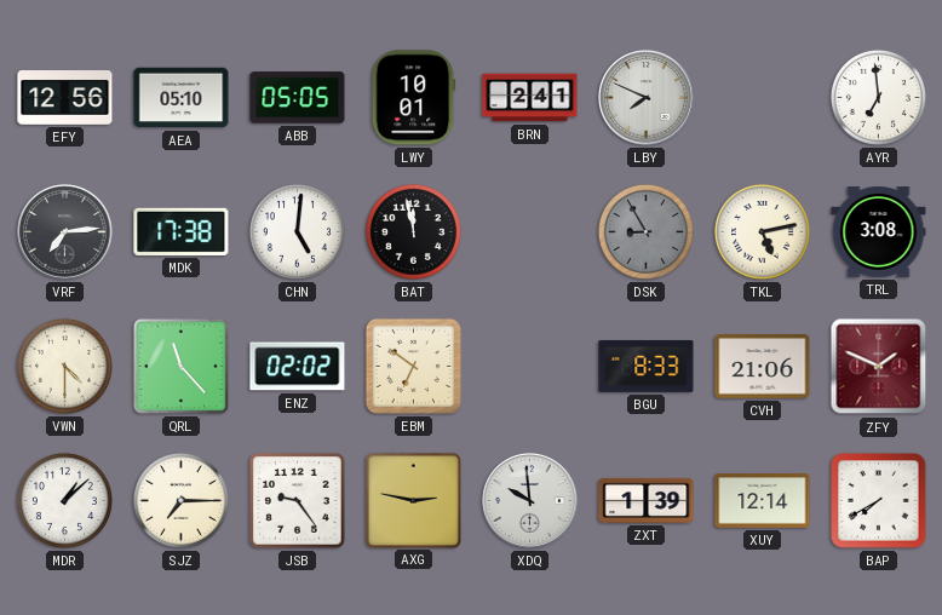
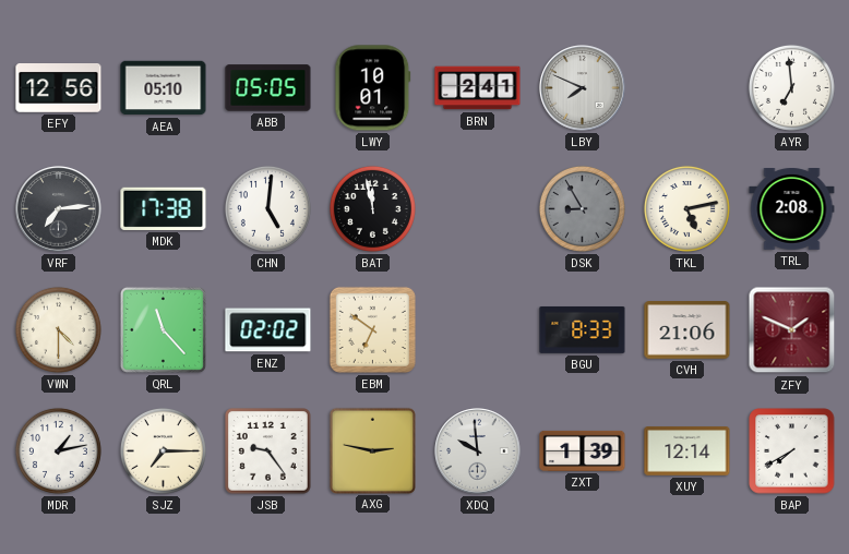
TRL: 3:08 -> 2:08 (792, 209)
MDR: 1:08 -> 1:13 (58, 450)
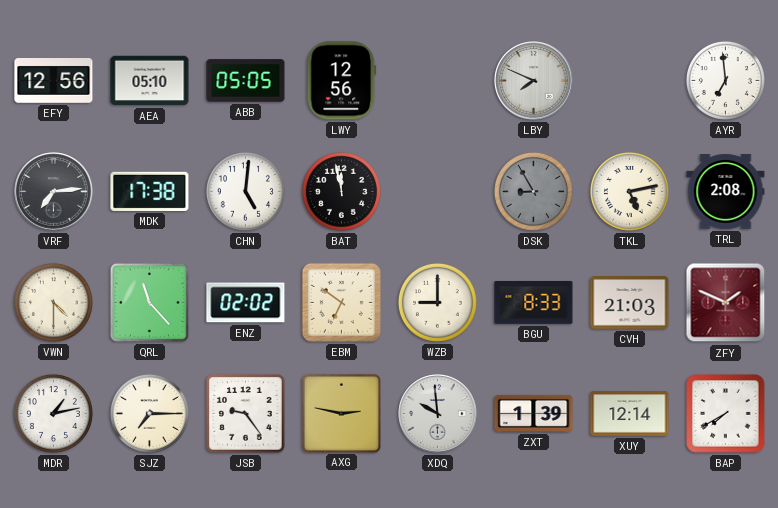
LWY: 10:01 -> 12:56 (342, 81)
BRN: 2:41 -> none (478, 88)
WZB: none -> 9:00 (437, 302)
CVH: 21:06 -> 21:03 (630, 303)
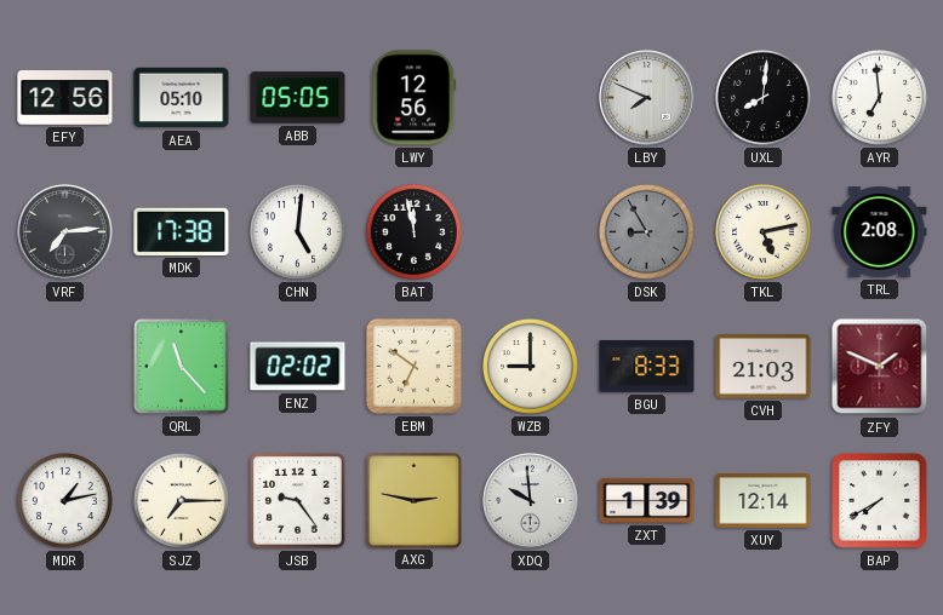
UXL: none -> 8:01 (762, 97)
VWN: 4:30 -> none (53, 302)
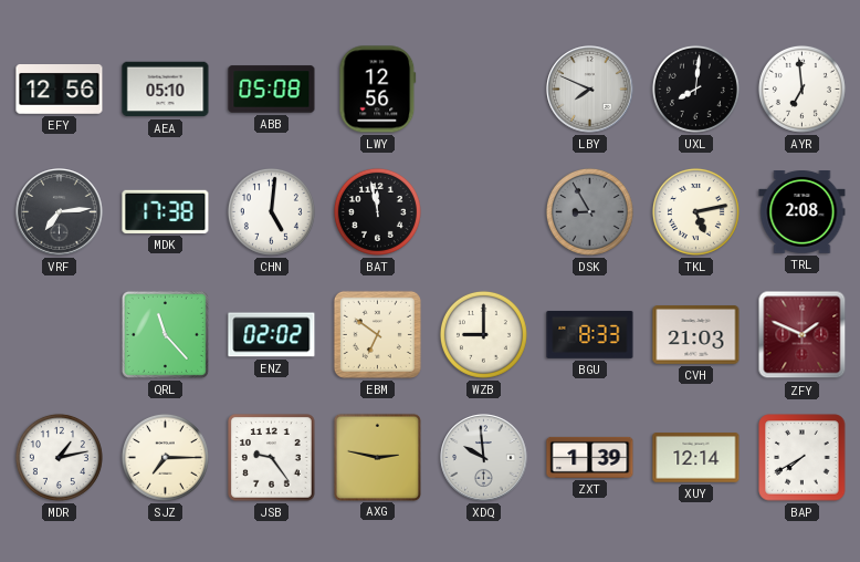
ABB: 05:05 -> 05:08 (272, 90)
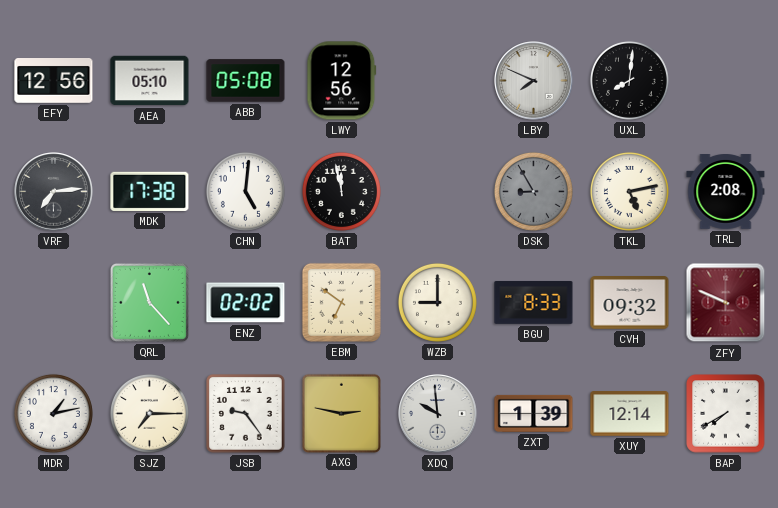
AYR: 6:59 -> none (801, 89)
CVH: 21:03 -> 09:32 (630, 303)
ZFY: 1:49 -> 9:49 (726, 303)
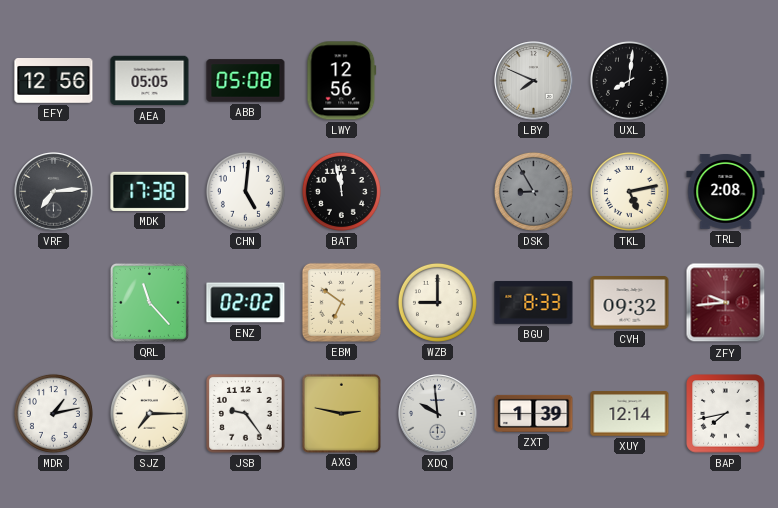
AEA: 05:10 -> 05:05 (150, 81)
ZFY: 9:49 -> 9:44 (726, 303)
BAP: 7:40 -> 7:43 (726, 414)
